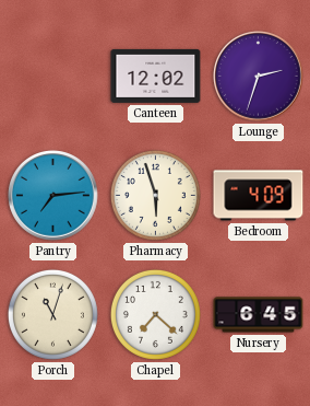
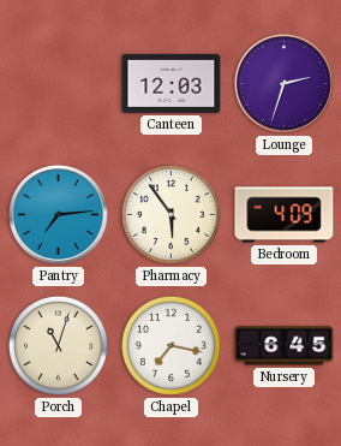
Canteen: 12:02 -> 12:03 (172, 83)
Pharmacy: 5:57 -> 5:54 (170, 214)
Chapel: 7:22 -> 7:17 (170, 345)
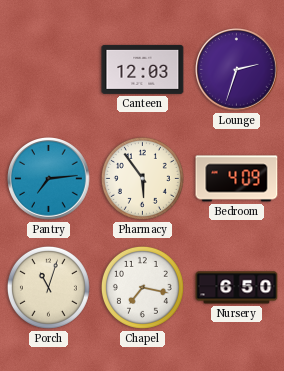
Nursery: 6:45 -> 6:50 (237, 288)
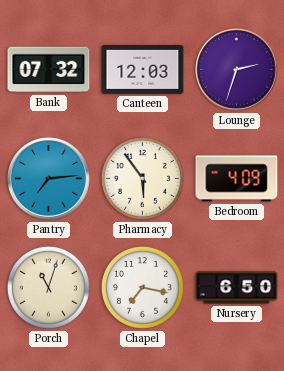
Bank: none -> 07:32 (49, 70)
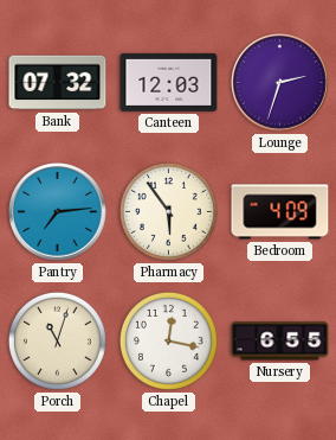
Chapel: 7:17 -> 12:17 (168, 340)
Nursery: 6:50 -> 6:55 (280, 342)
